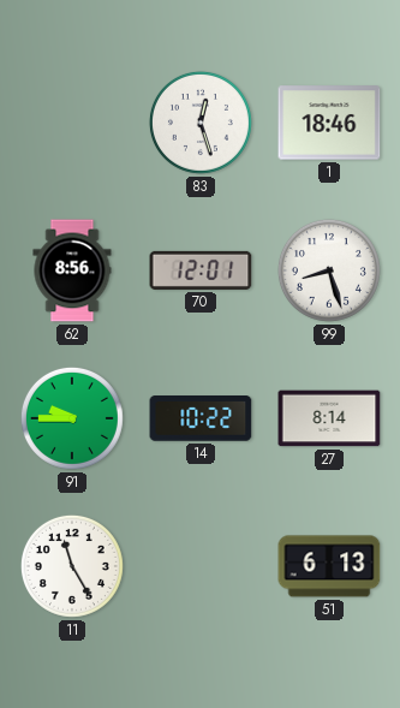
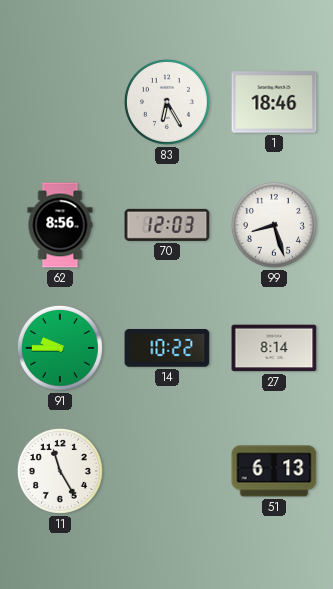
83: 12:27 -> 6:25 (167, 102)
70: 12:01 -> 12:03 (167, 225)
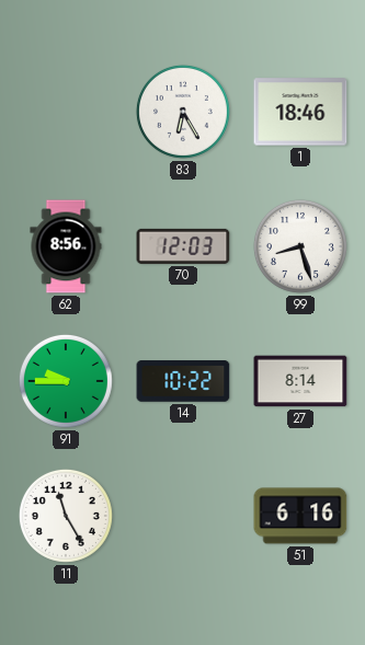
51: 6:13 -> 6:16 (300, 516)
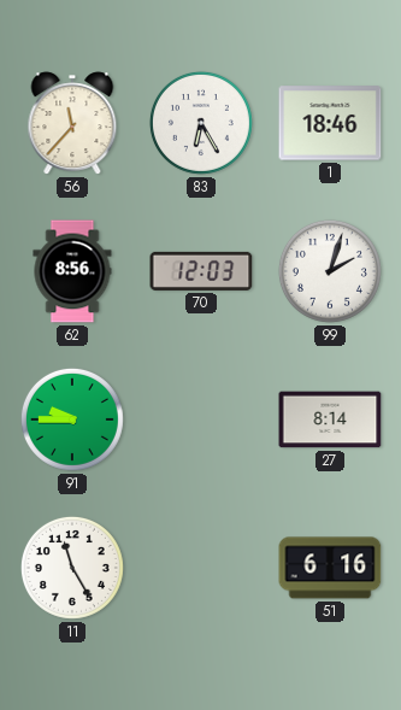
56: none -> 11:37 (72, 123)
99: 8:27 -> 2:03 (330, 271)
14: 10:22 -> none (183, 381)
